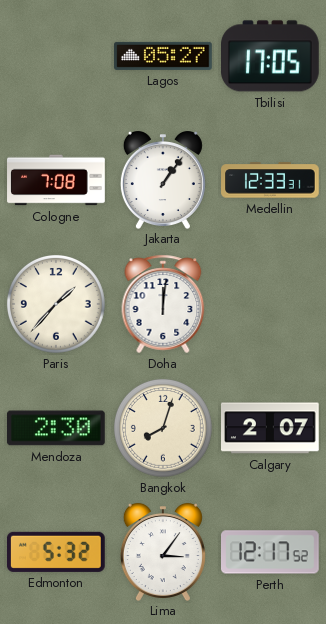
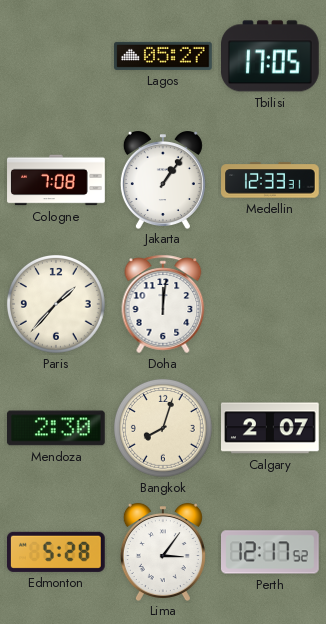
Edmonton: 5:32 -> 5:28 (57, 552)
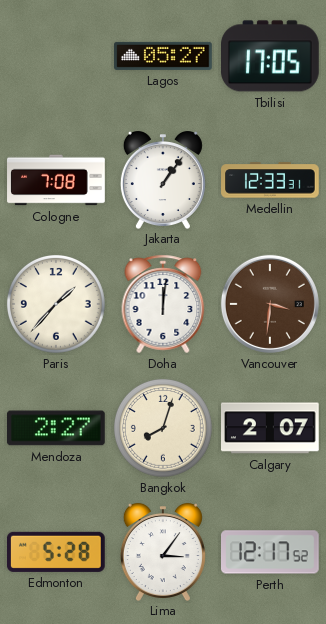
Vancouver: none -> 3:31 (270, 304)
Mendoza: 2:30 -> 2:27 (57, 428)
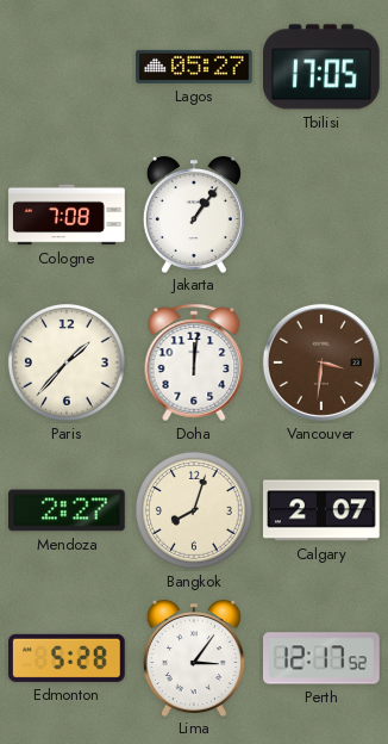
Medellin: 12:33 -> none (270, 180)
